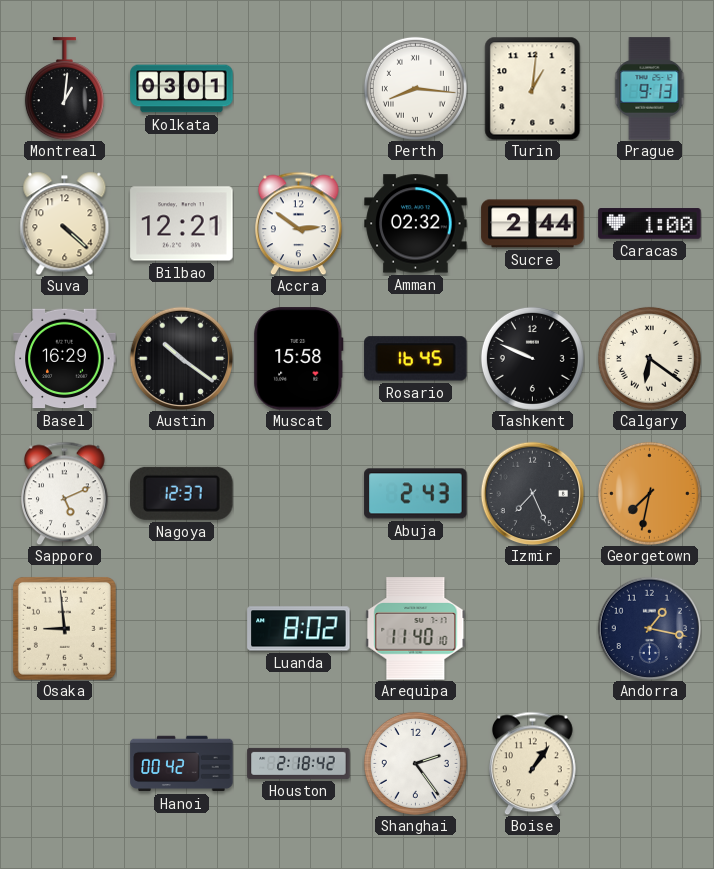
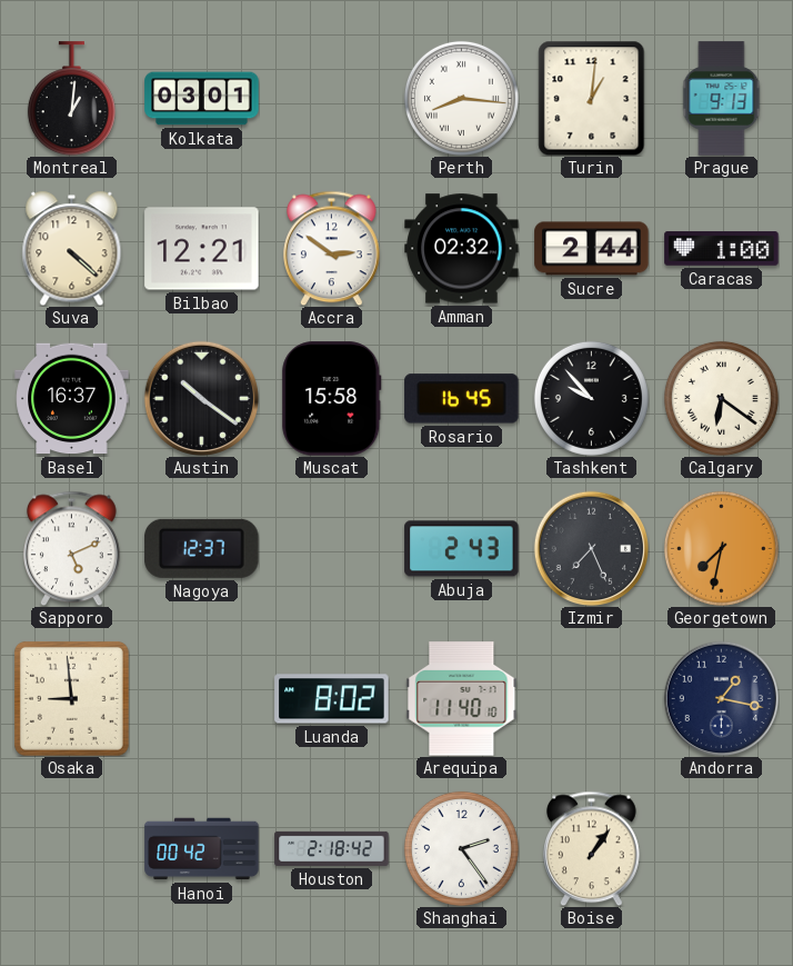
Basel: 16:29 -> 16:37 (72, 399)
Tashkent: 9:49 -> 9:53 (591, 398)
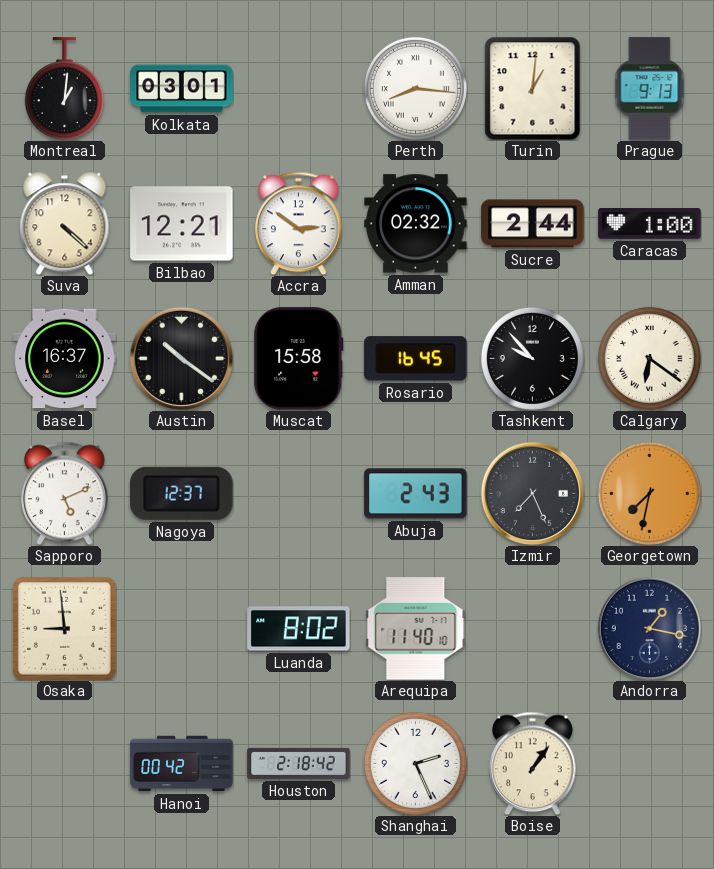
Shanghai: 2:24 -> 2:26 (415, 763)
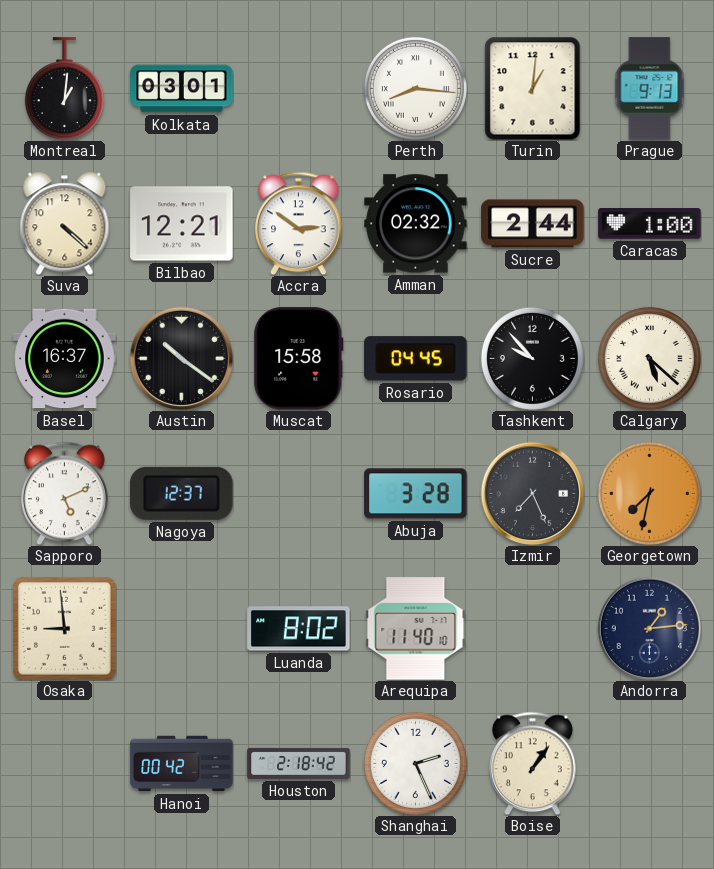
Rosario: 16:45 -> 04:45 (416, 359)
Calgary: 6:21 -> 5:22 (649, 358)
Abuja: 2:43 -> 3:28 (416, 494)
Andorra: 1:17 -> 1:14 (649, 628)
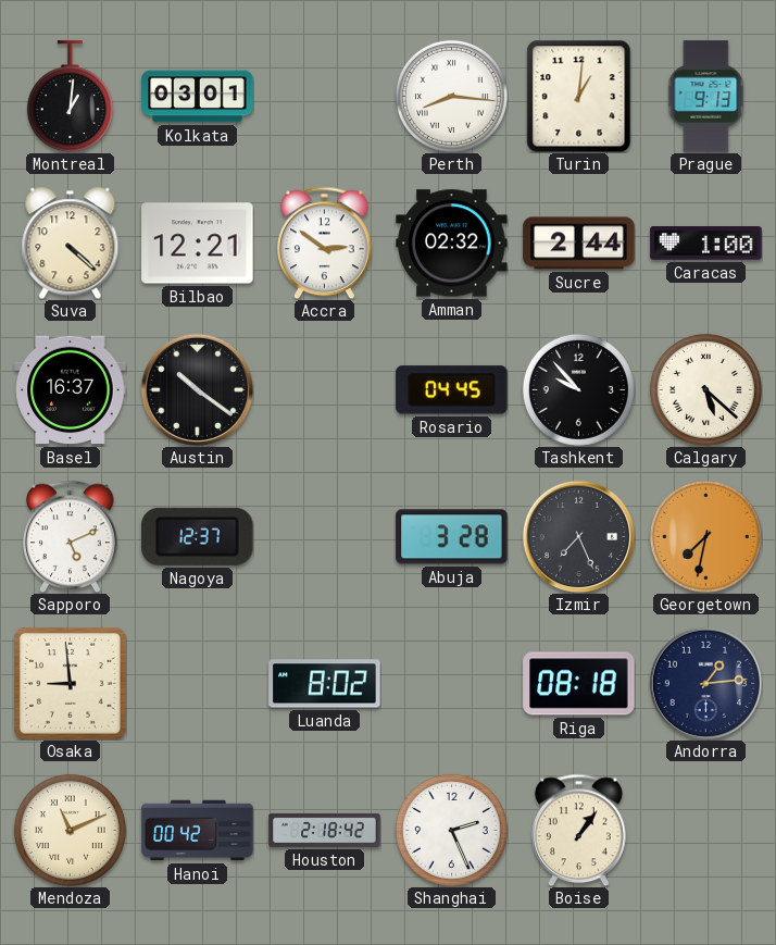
Muscat: 15:58 -> none (299, 359)
Arequipa: 11:40 -> none (416, 629)
Riga: none -> 08:18 (579, 684)
Mendoza: none -> 11:11 (70, 830)
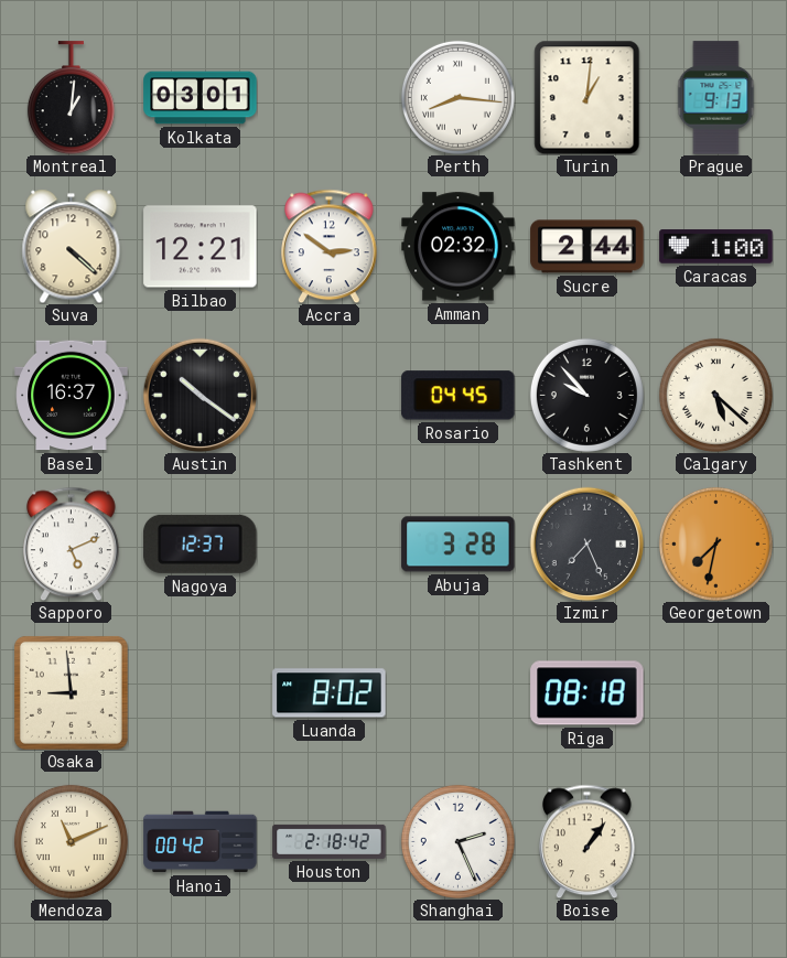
Andorra: 1:14 -> none (705, 683)
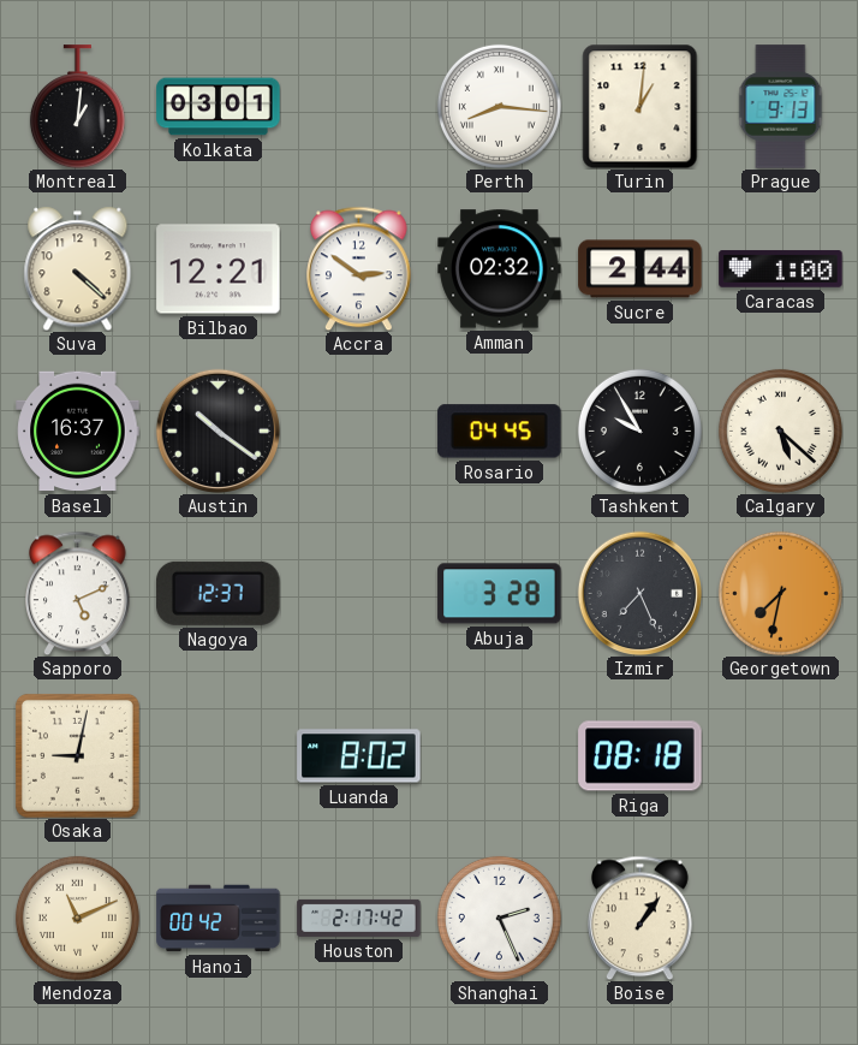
Tashkent: 9:53 -> 9:55 (639, 431)
Osaka: 8:59 -> 9:02 (77, 755)
Houston: 2:18 -> 2:17 (359, 918)
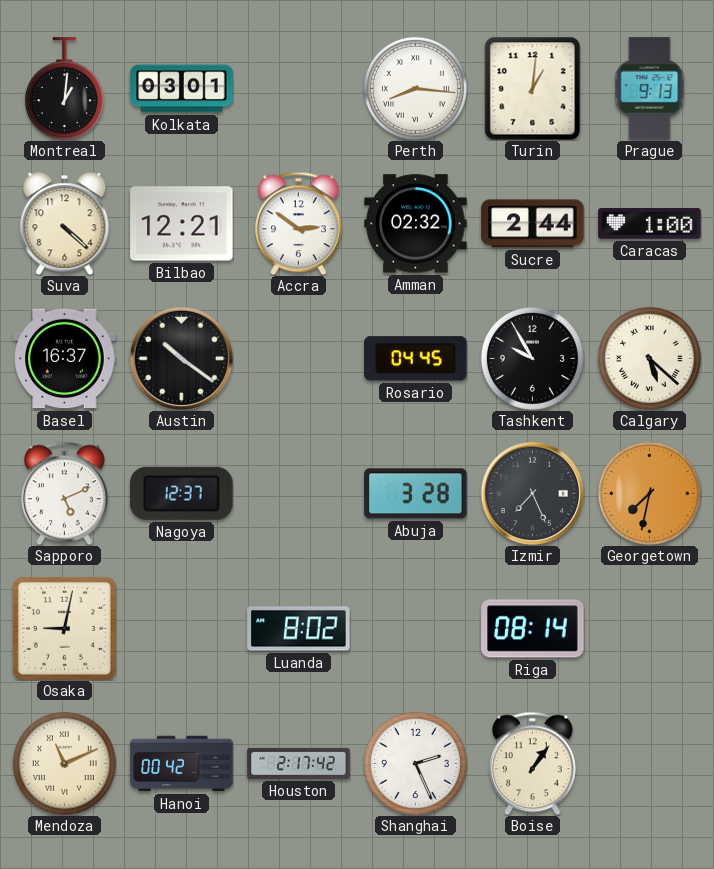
Riga: 08:18 -> 08:14 (533, 629)
